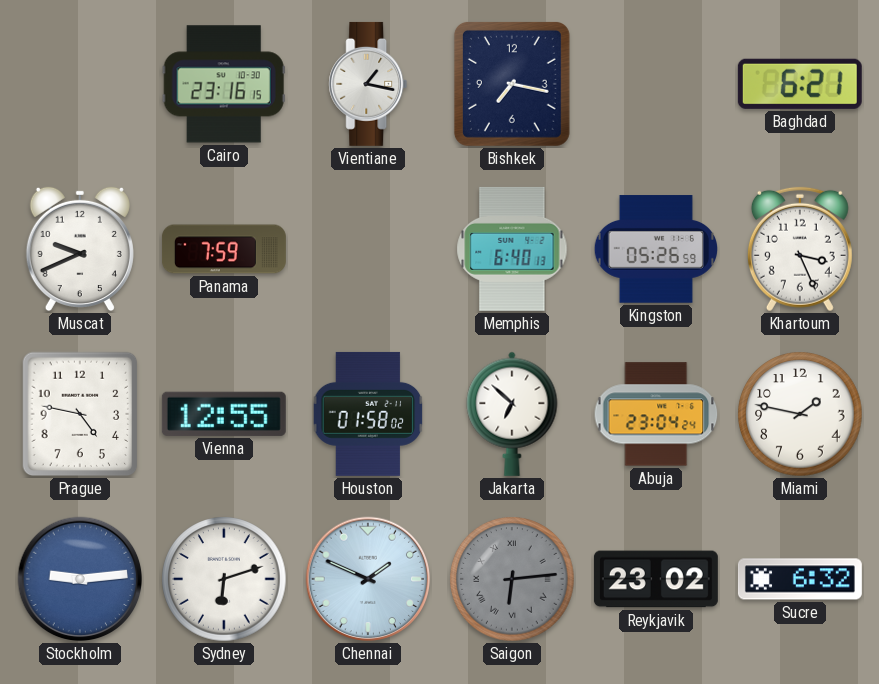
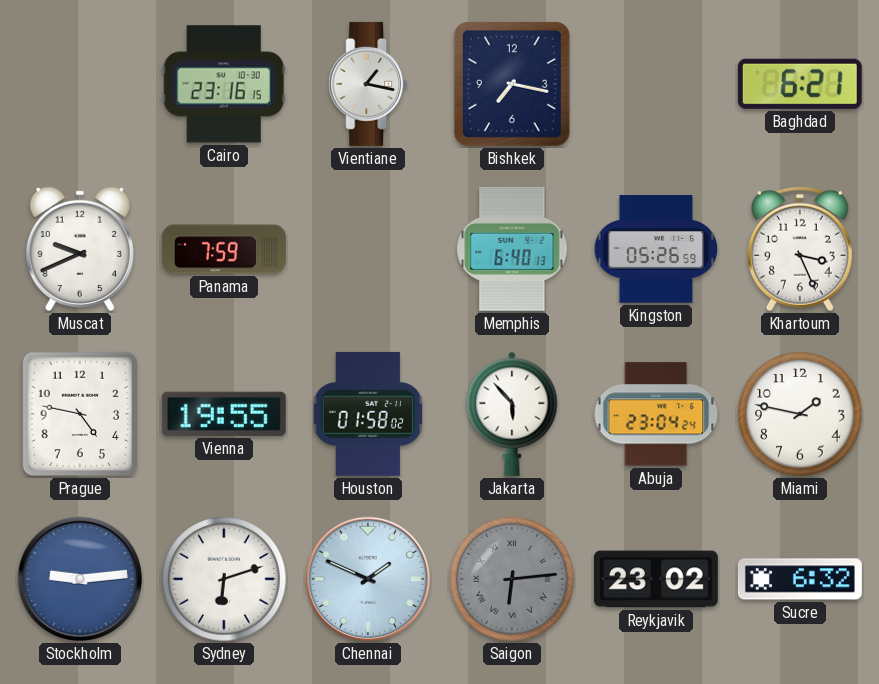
Vienna: 12:55 -> 19:55 (224, 414)
Jakarta: 6:52 -> 5:53 (512, 414)
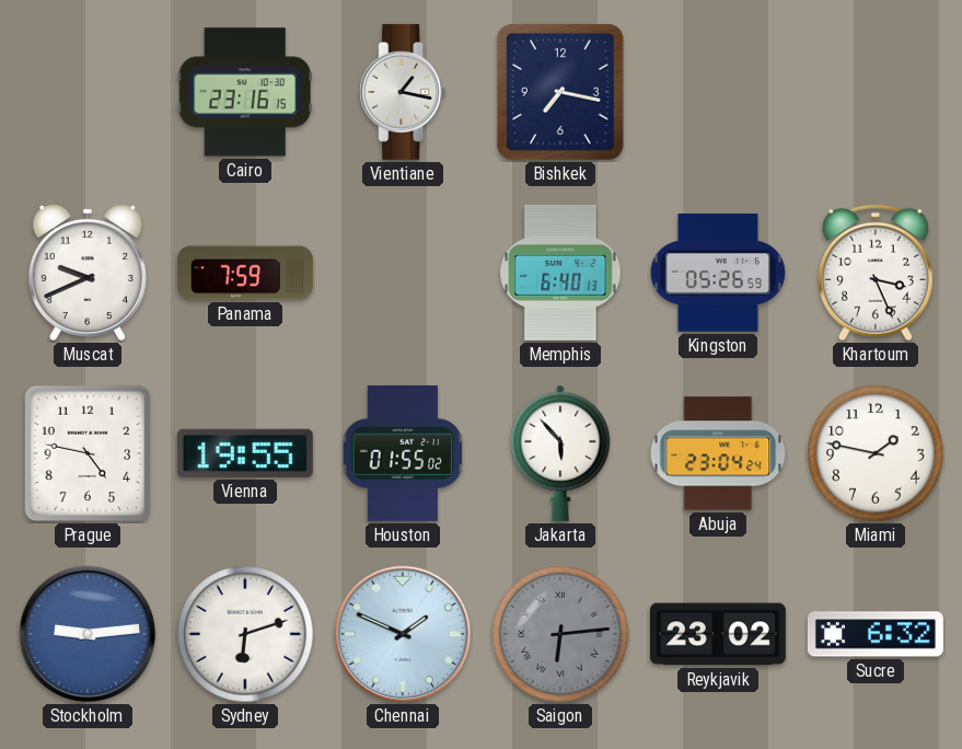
Baghdad: 6:21 -> none (800, 84)
Houston: 01:58 -> 01:55 (403, 453)
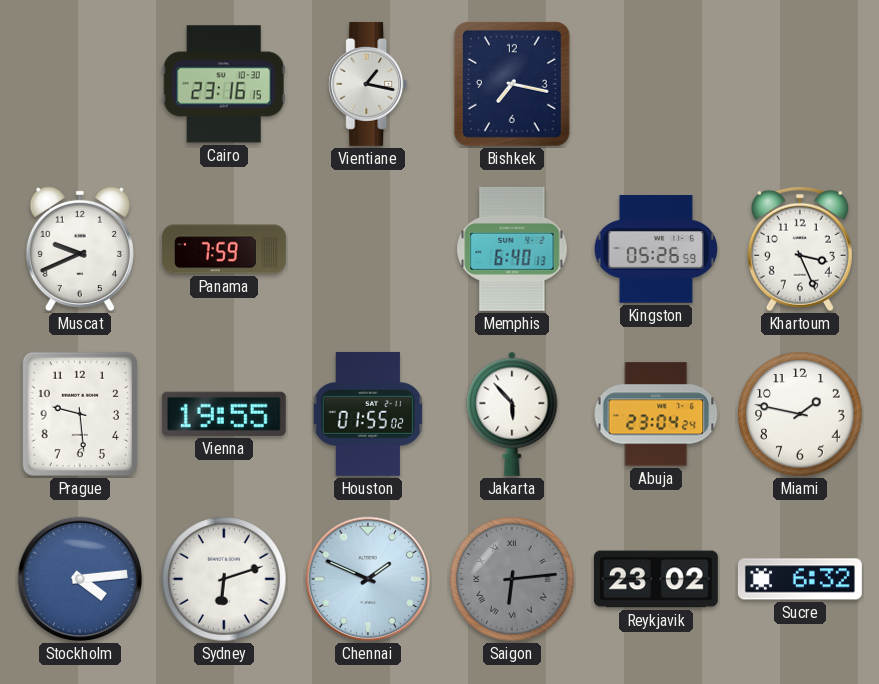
Prague: 4:47 -> 9:29 (80, 414)
Stockholm: 9:14 -> 4:14 (80, 579)
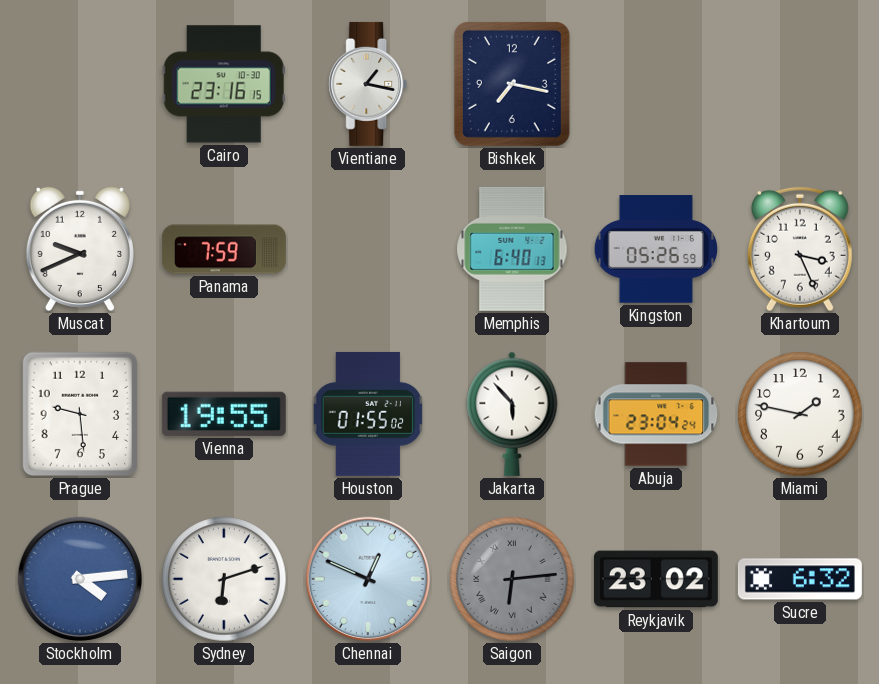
Chennai: 1:49 -> 12:49 (368, 579)
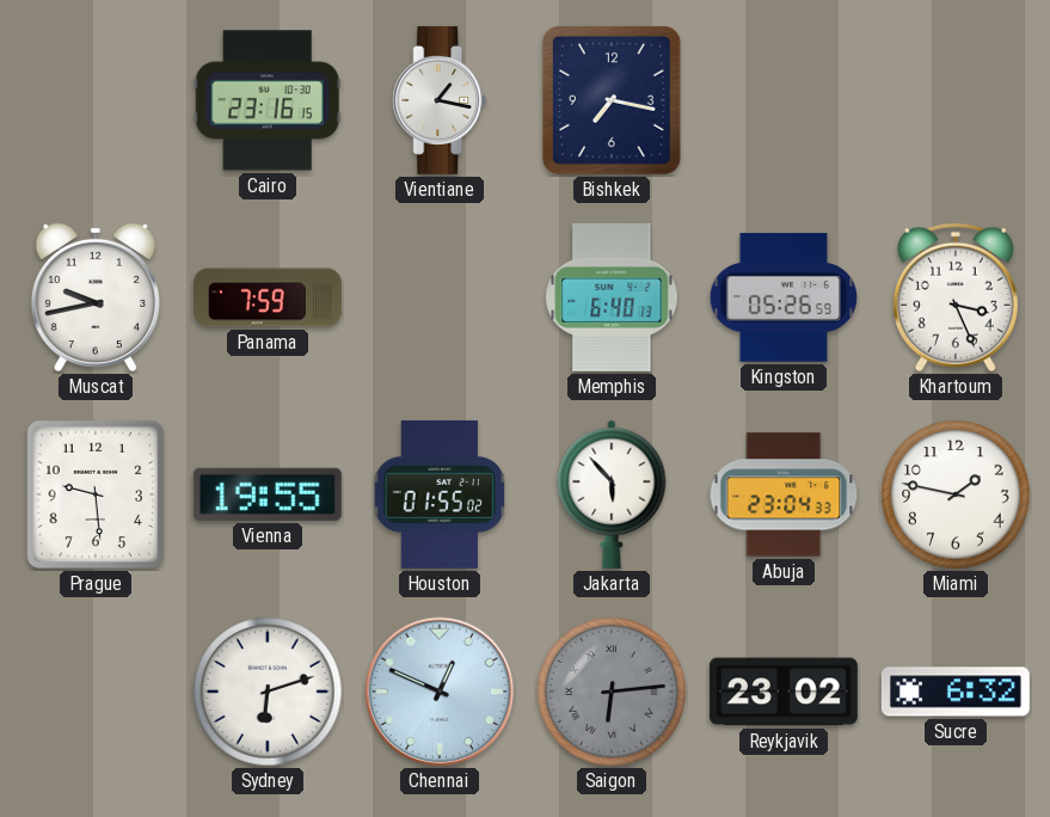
Muscat: 9:41 -> 9:43 (96, 297)
Abuja: 23:04:24 -> 23:04:33 (784, 494)
Stockholm: 4:14 -> none (80, 579)
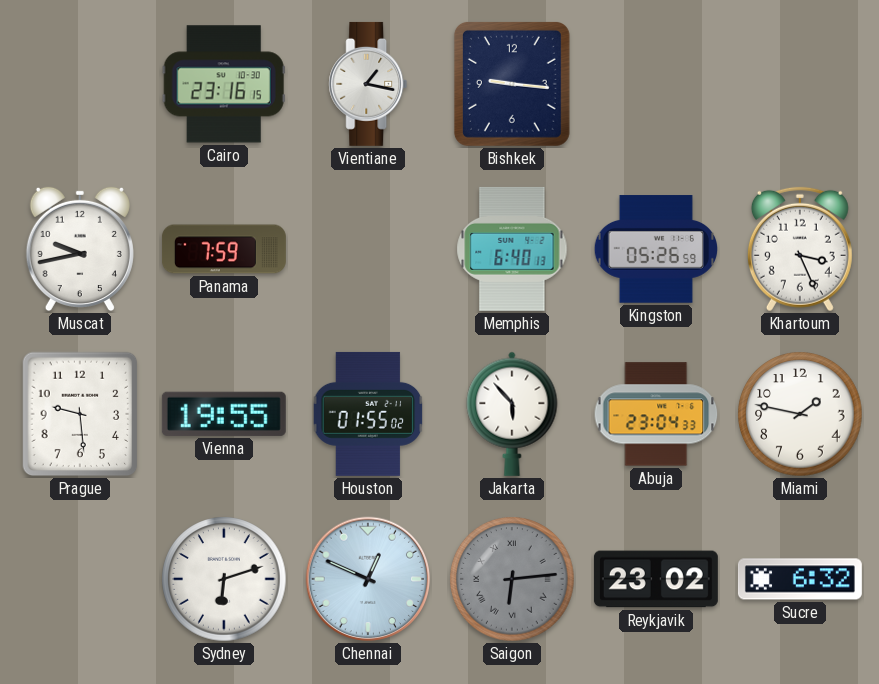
Bishkek: 7:17 -> 9:16 (512, 84)
